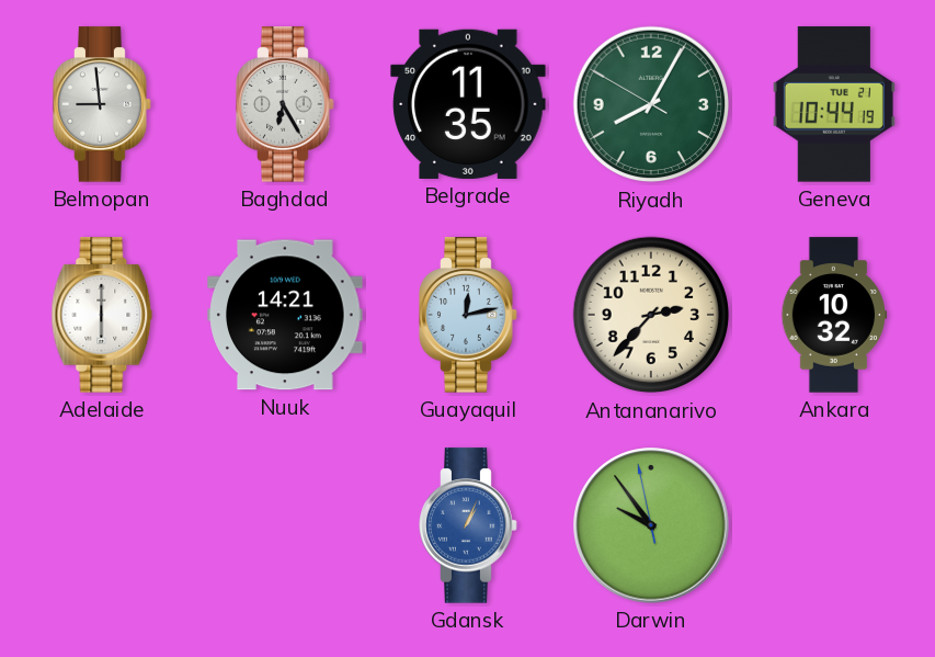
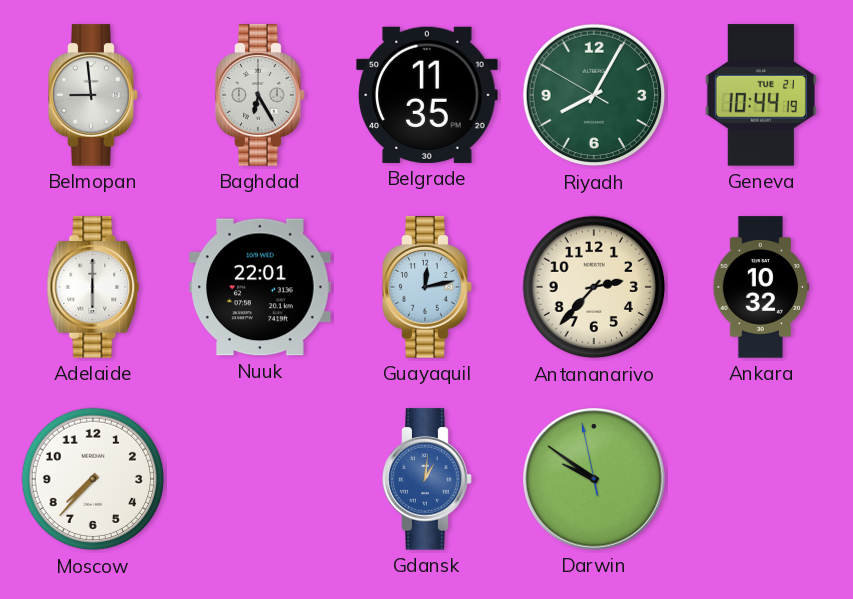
Nuuk: 14:21 -> 22:01 (260, 287)
Moscow: none -> 7:37 (93, 479)
Gdansk: 1:04 -> 1:01 (427, 479)
Darwin: 9:53 -> 9:50 (594, 479)
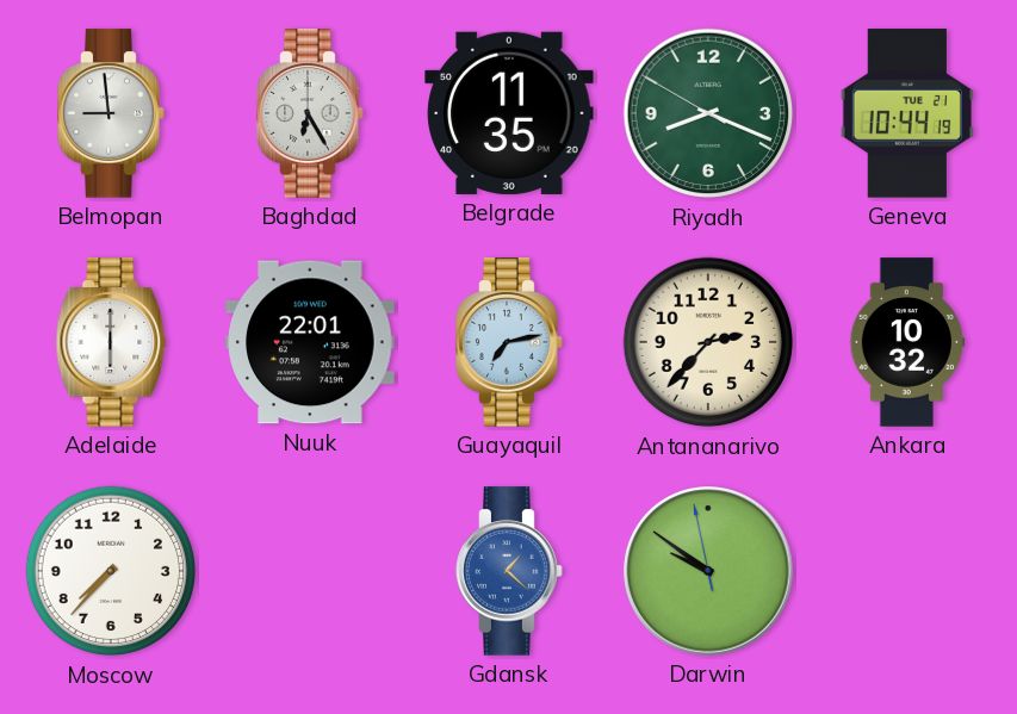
Riyadh: 8:04 -> 8:18 (708, 113)
Guayaquil: 12:13 -> 7:13 (509, 342)
Gdansk: 1:01 -> 1:22 (509, 571)
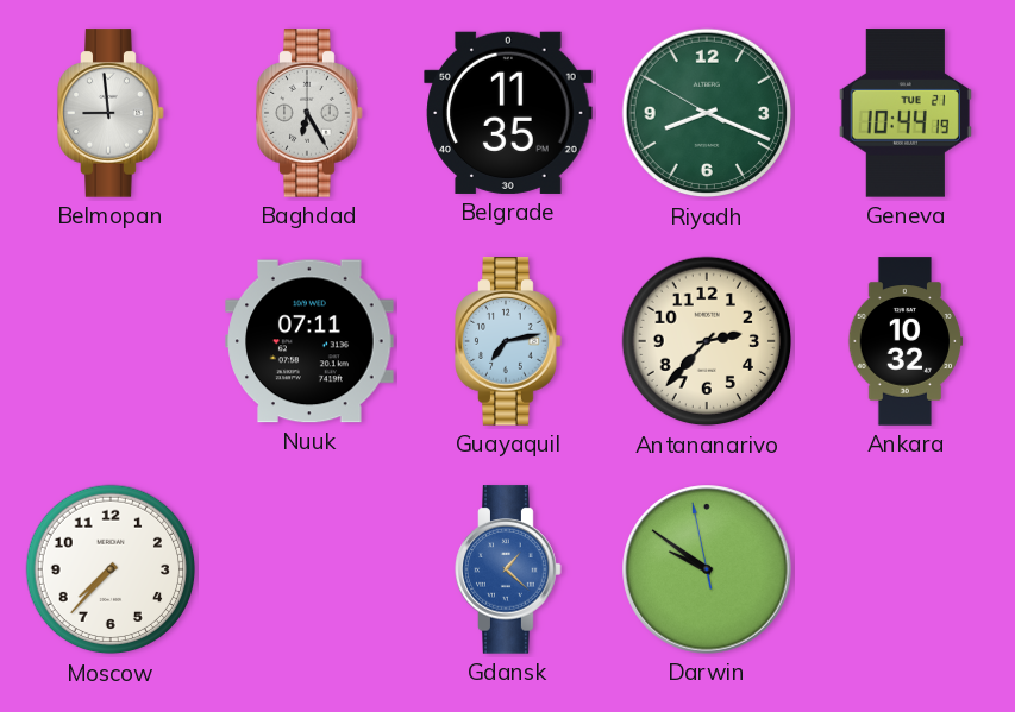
Adelaide: 6:00 -> none (111, 342)
Nuuk: 22:01 -> 07:11 (309, 341)
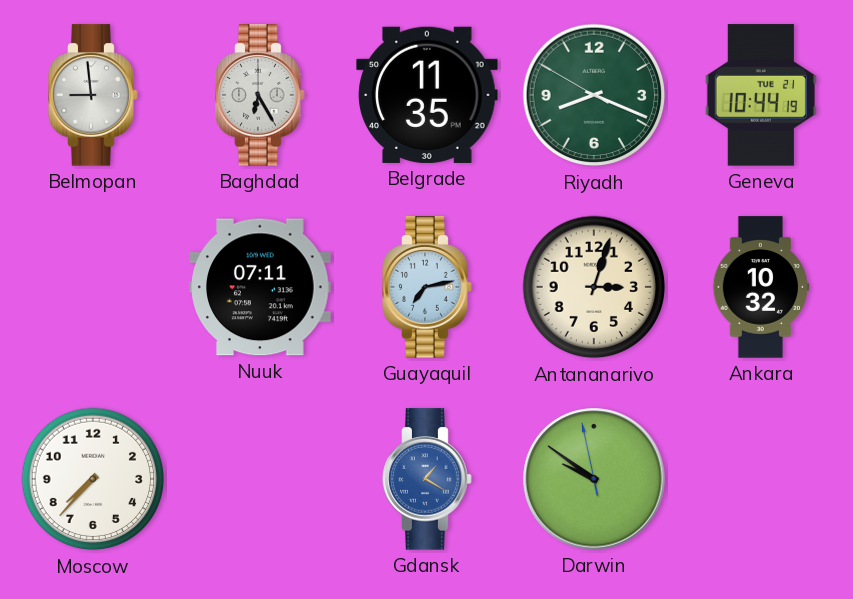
Antananarivo: 2:37 -> 3:03 (594, 287)
Gdansk: 1:22 -> 1:20 (427, 479)
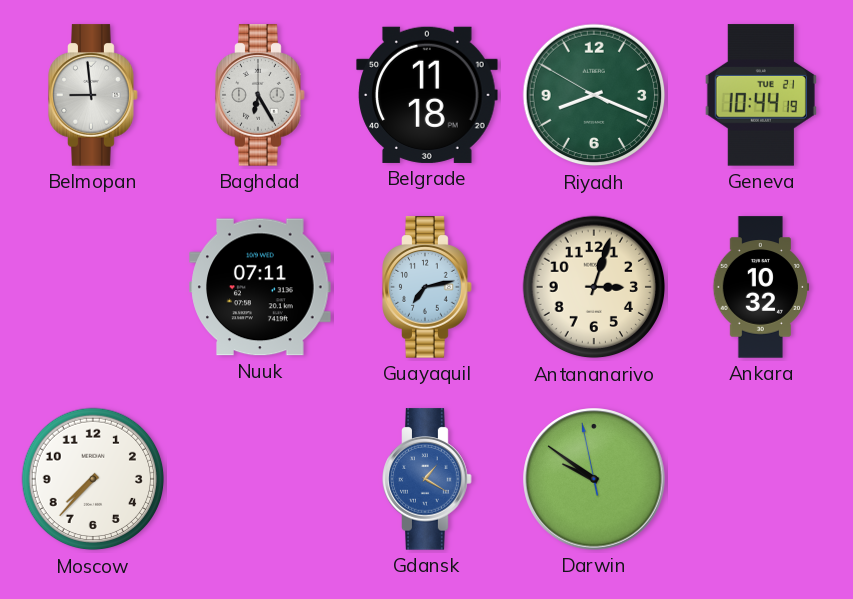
Belgrade: 11:35 -> 11:18 (427, 95)
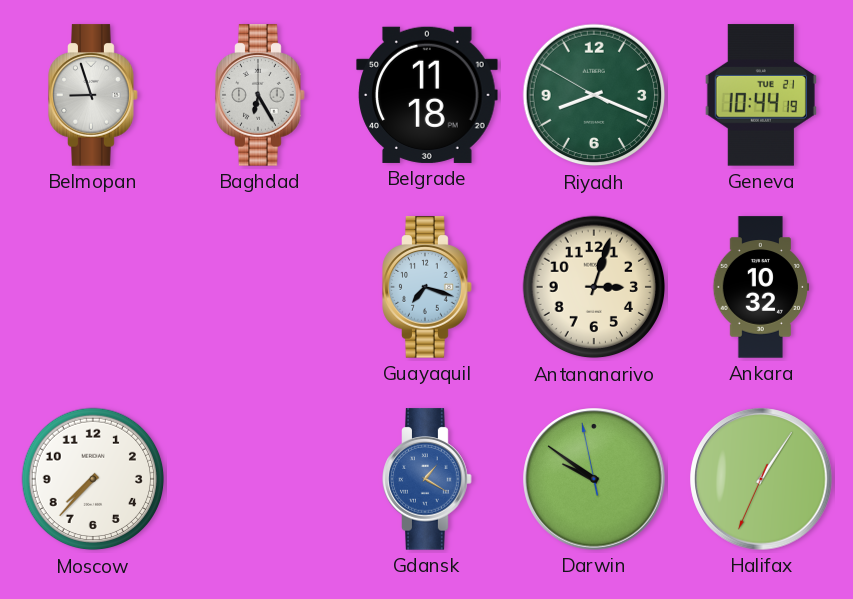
Belmopan: 8:59 -> 8:57 (93, 95)
Nuuk: 07:11 -> none (260, 287)
Guayaquil: 7:13 -> 7:18 (427, 287)
Halifax: none -> 1:05 (761, 479)
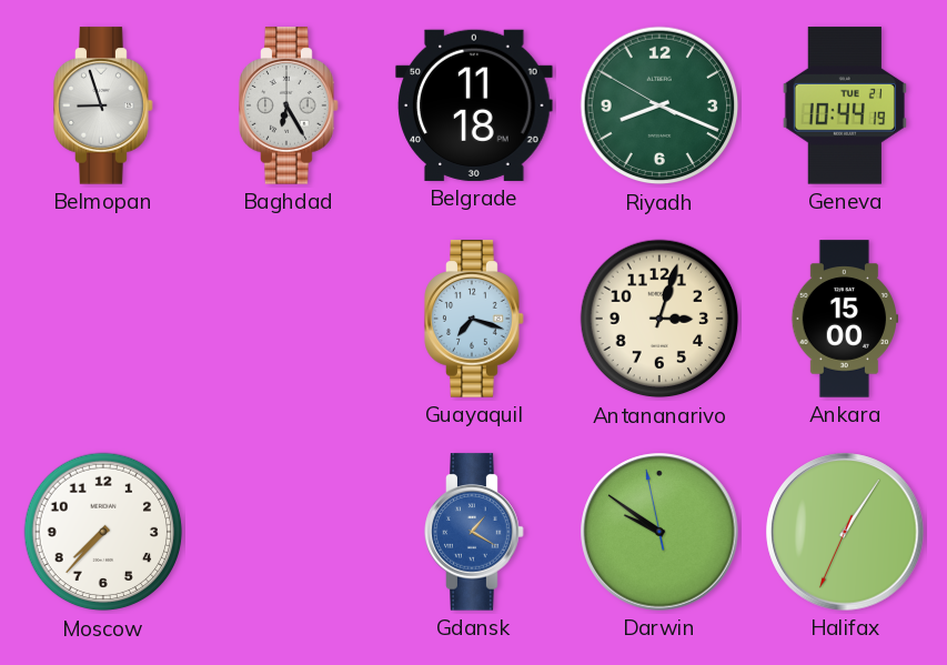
Ankara: 10:32 -> 15:00 (845, 319)
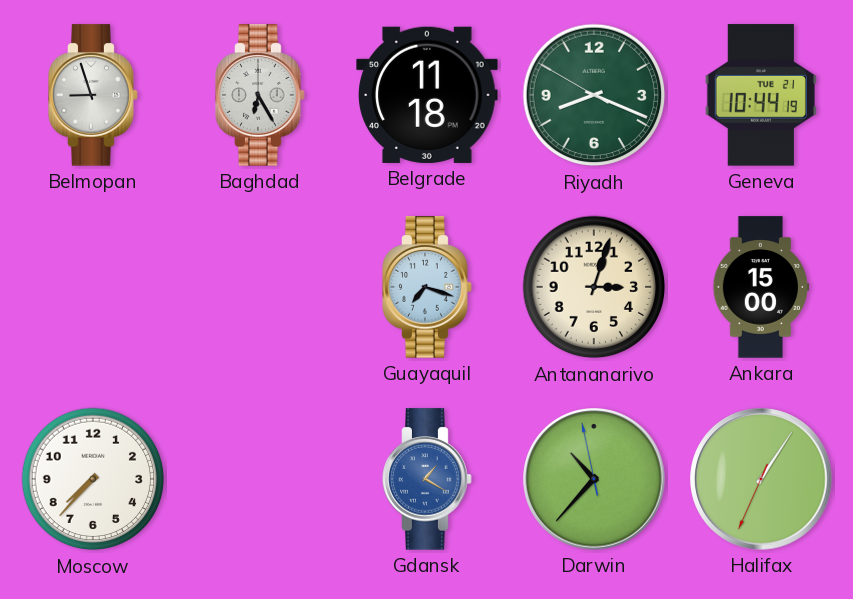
Darwin: 9:50 -> 10:36 (594, 479)
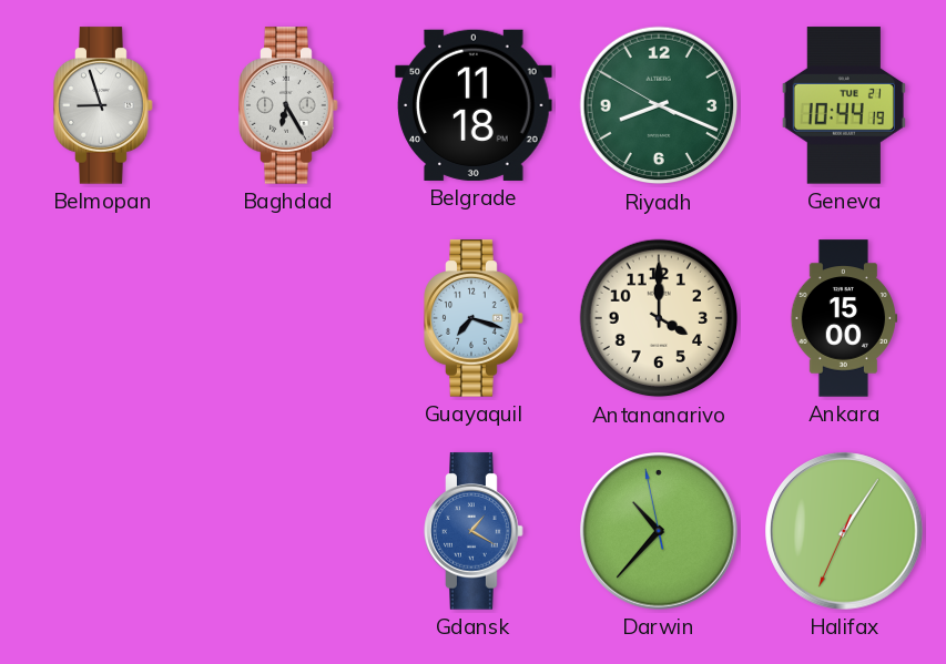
Antananarivo: 3:03 -> 4:00 (659, 318)
Moscow: 7:37 -> none (93, 479)
